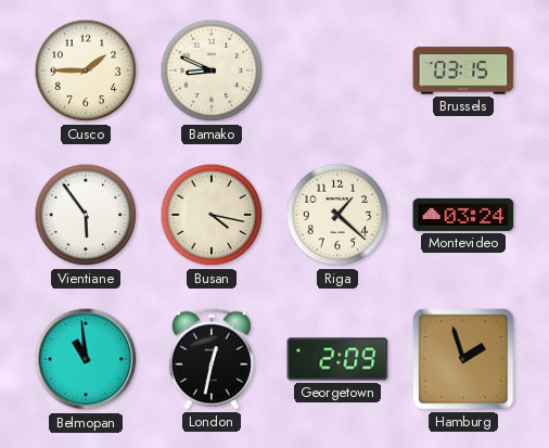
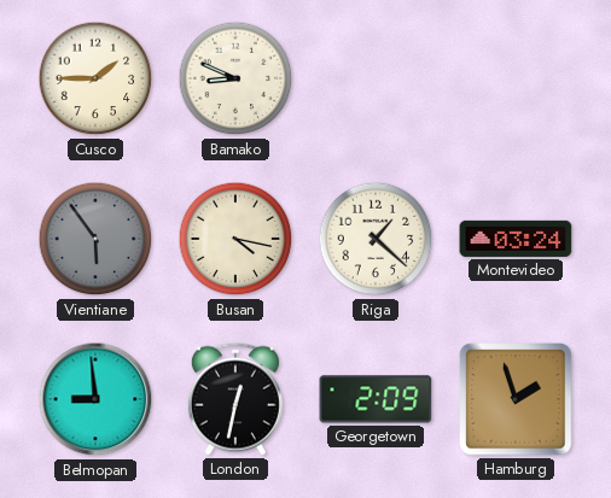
Brussels: 03:15 -> none (463, 71)
Vientiane dial: white -> grey (95, 239)
Belmopan: 10:59 -> 8:59 (95, 399)
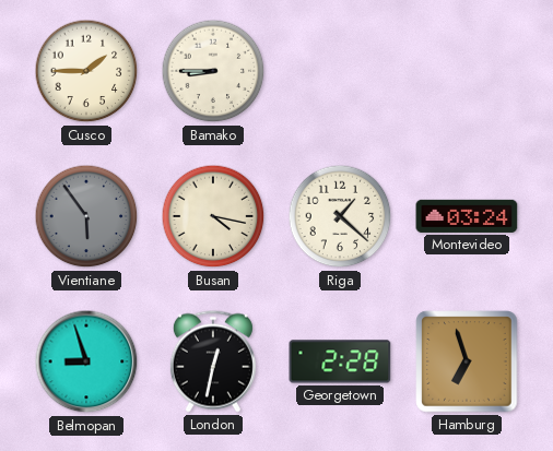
Bamako: 8:49 -> 8:45 (213, 71)
Belmopan: 8:59 -> 8:57 (86, 361)
Georgetown: 2:09 -> 2:28 (340, 361)
Hamburg: 1:57 -> 6:57 (467, 361)
